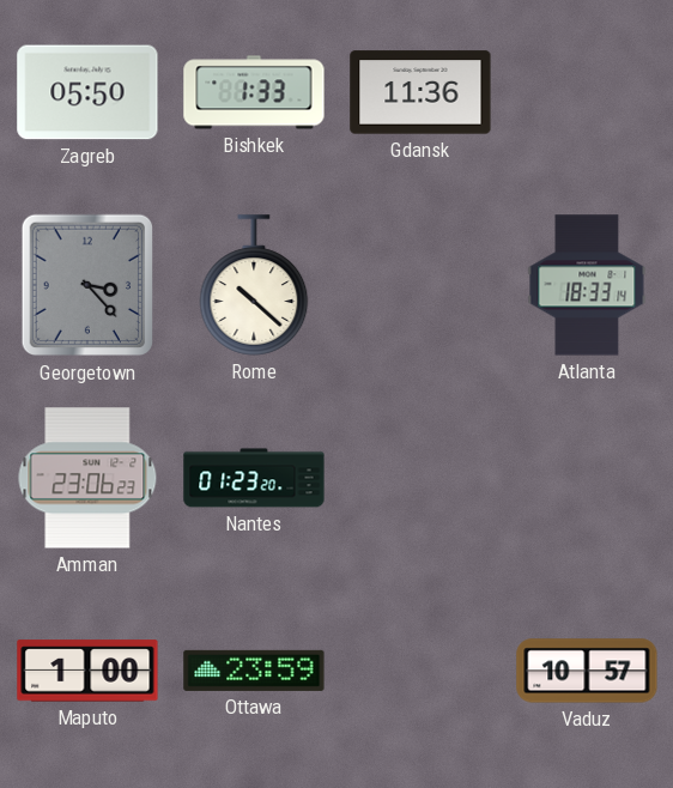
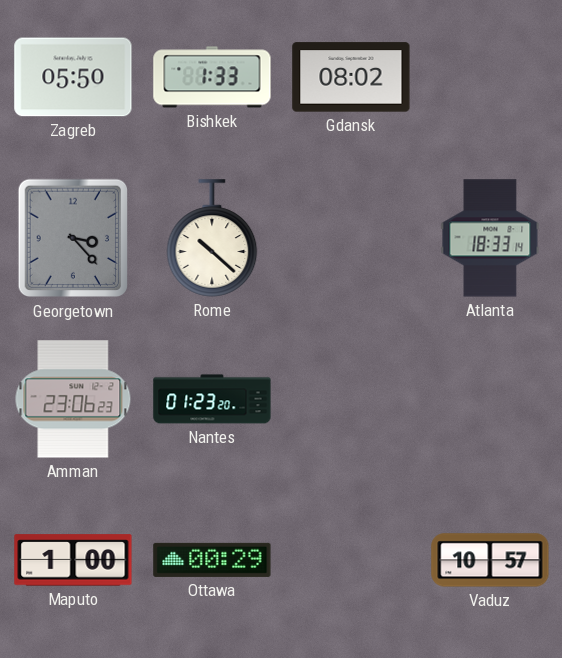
Gdansk: 11:36 -> 08:02 (351, 77)
Ottawa: 23:59 -> 00:29 (212, 560)
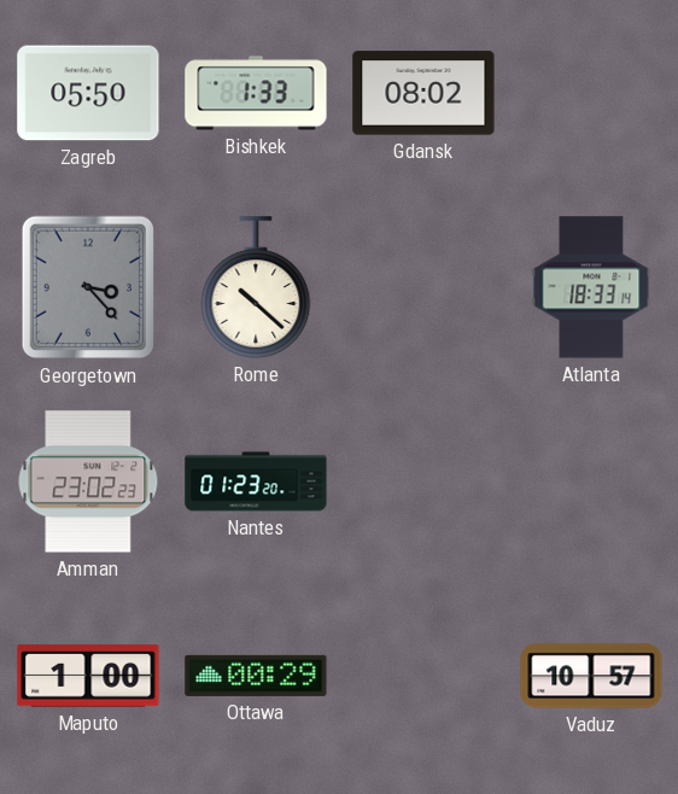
Amman: 23:06 -> 23:02 (88, 481)
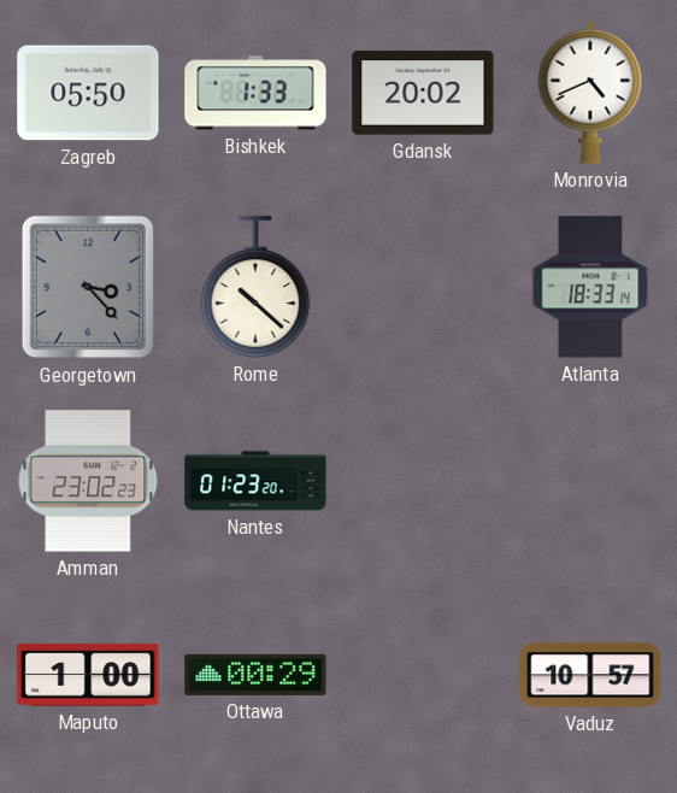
Gdansk: 08:02 -> 20:02 (423, 93)
Monrovia: none -> 4:41 (590, 93)
